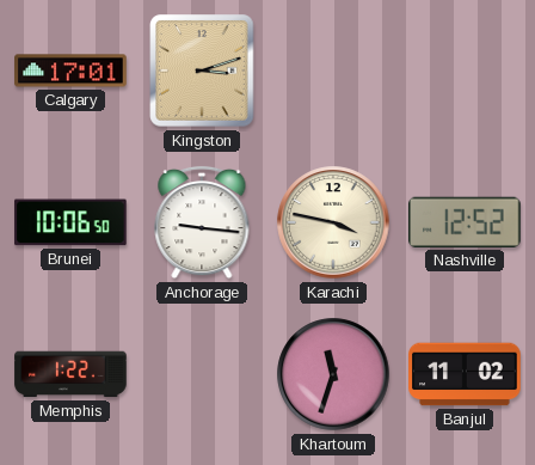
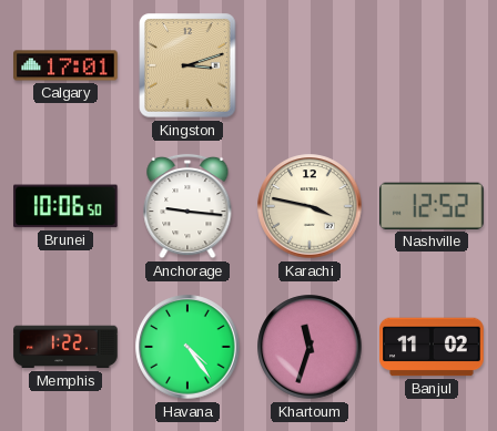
Havana: none -> 4:24 (187, 347)
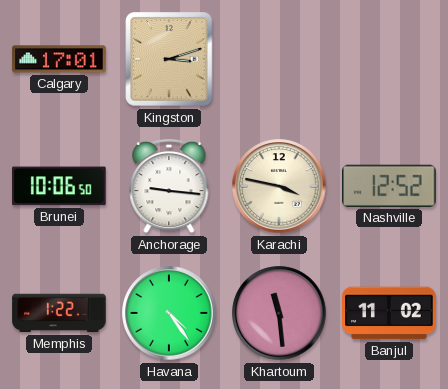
Khartoum: 11:33 -> 11:29 (279, 313)
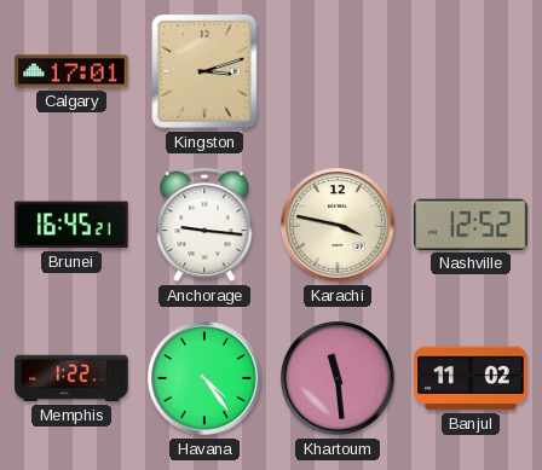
Brunei: 10:06 -> 16:45 (71, 225)
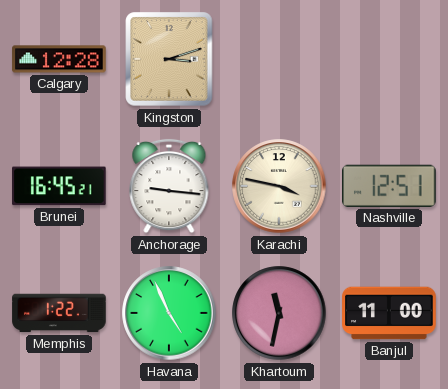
Calgary: 17:01 -> 12:28 (59, 59)
Nashville: 12:52 -> 12:51 (389, 186)
Havana: 4:24 -> 4:56 (169, 313)
Khartoum: 11:29 -> 11:32 (279, 313)
Banjul: 11:02 -> 11:00 (389, 313)
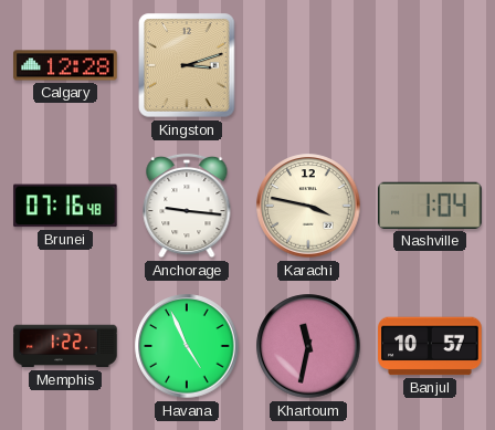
Brunei: 16:45 -> 07:16 (65, 206)
Nashville: 12:51 -> 1:04 (430, 206)
Banjul: 11:00 -> 10:57 (430, 346)
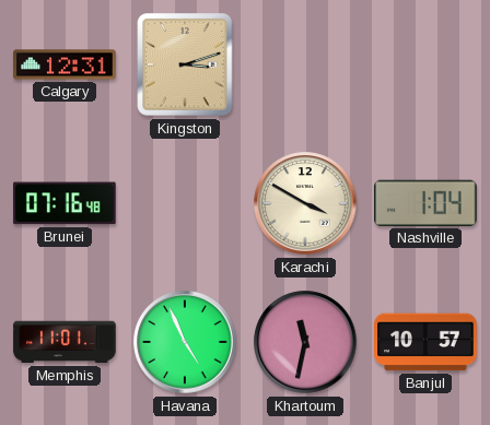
Calgary: 12:28 -> 12:31 (65, 64)
Anchorage: 9:16 -> none (187, 206)
Karachi: 3:47 -> 3:50 (305, 203)
Memphis: 1:22 -> 11:01 (65, 342)
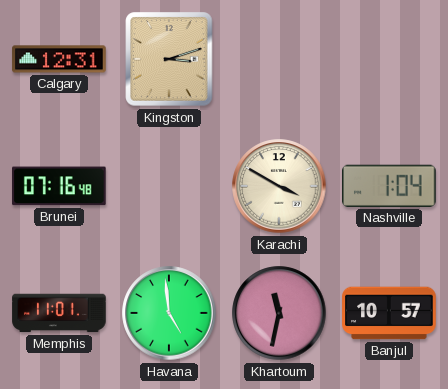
Havana: 4:56 -> 4:59 (169, 313)
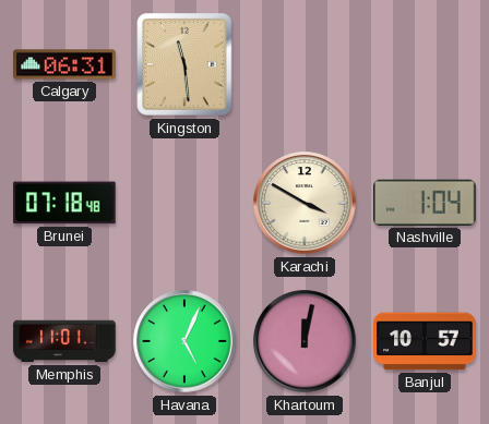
Calgary: 12:31 -> 06:31 (64, 64)
Kingston: 3:12 -> 11:29 (184, 64)
Brunei: 07:16 -> 07:18 (64, 203)
Havana: 4:59 -> 5:04 (184, 341)
Khartoum: 11:32 -> 12:02 (305, 341)
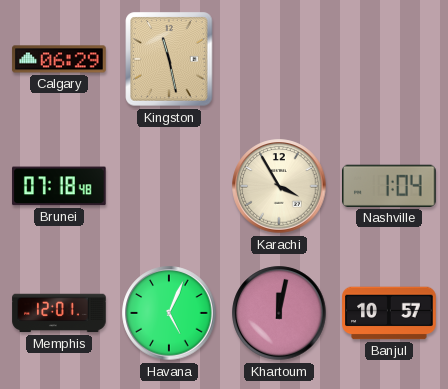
Calgary: 06:31 -> 06:29 (59, 59)
Kingston: 11:29 -> 11:28 (169, 59)
Karachi: 3:50 -> 3:55 (279, 186)
Memphis: 11:01 -> 12:01 (59, 313)
